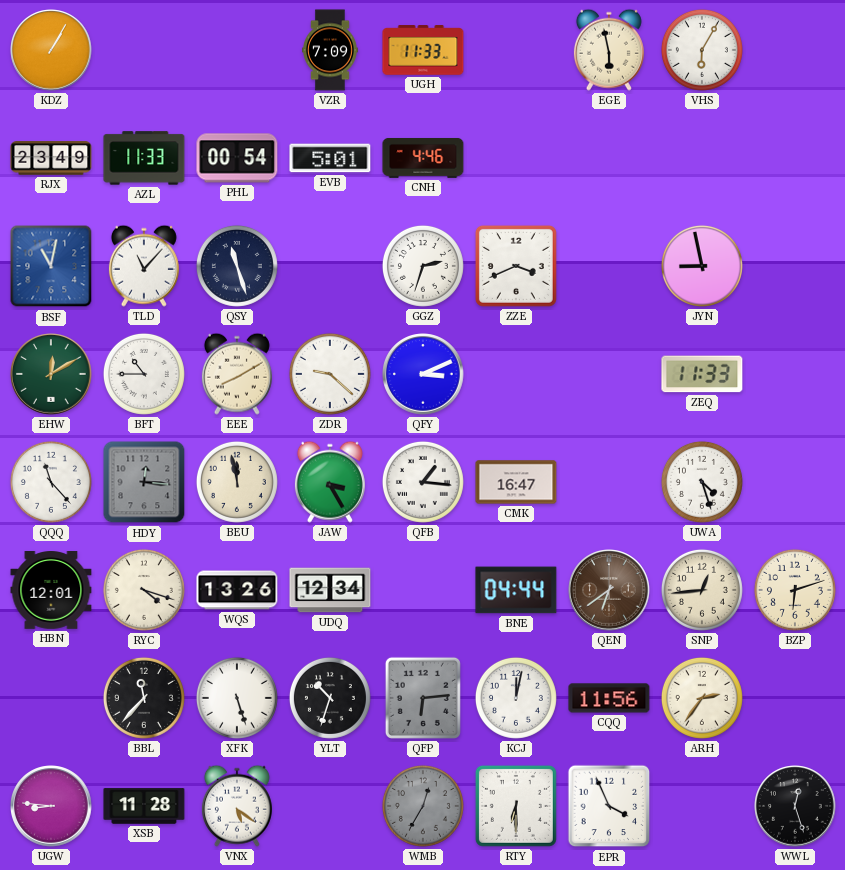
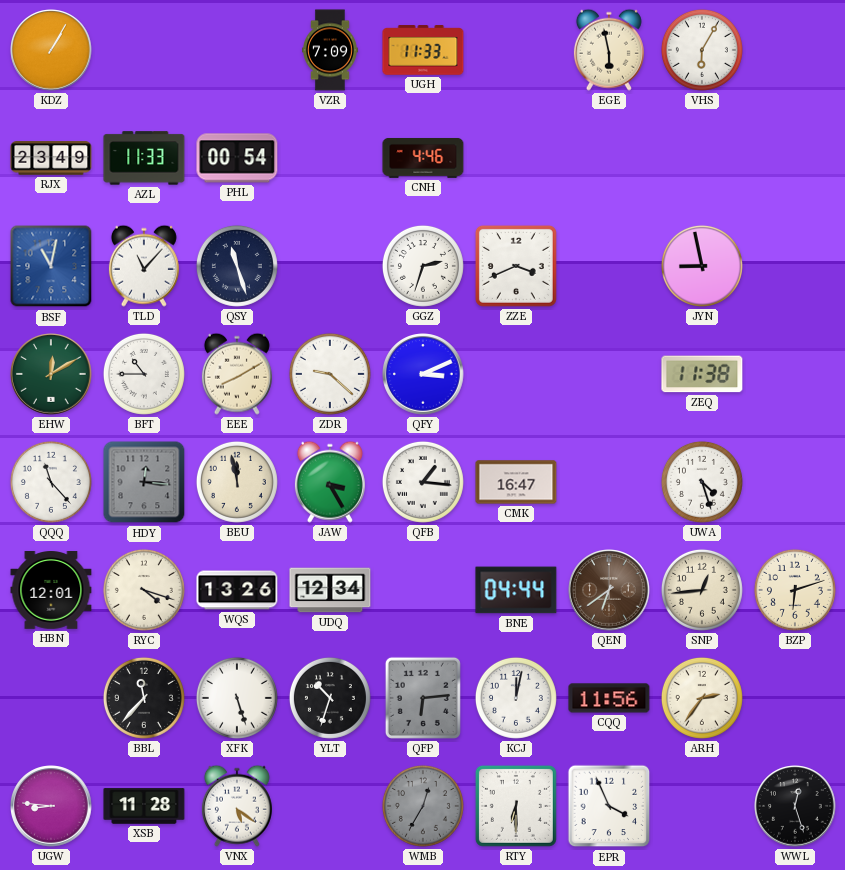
EVB: 5:01 -> none (330, 158)
ZEQ: 11:33 -> 11:38 (702, 374)
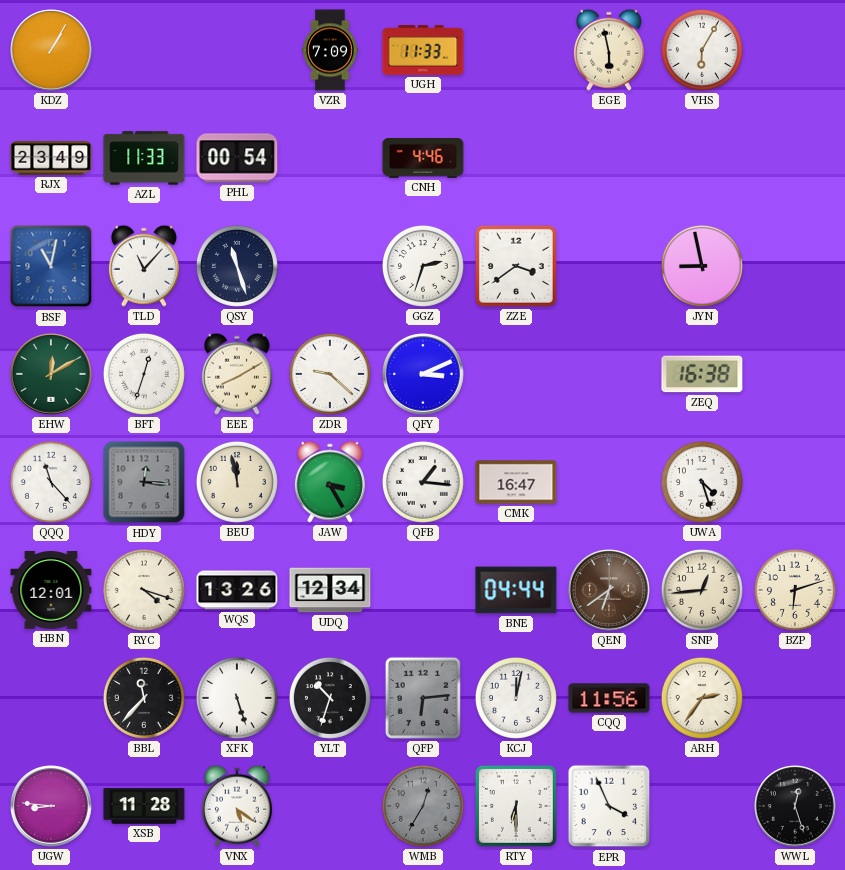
ZZE: 3:41 -> 3:39 (516, 266)
BFT: 10:45 -> 12:33 (144, 374)
ZEQ: 11:38 -> 16:38 (702, 374)
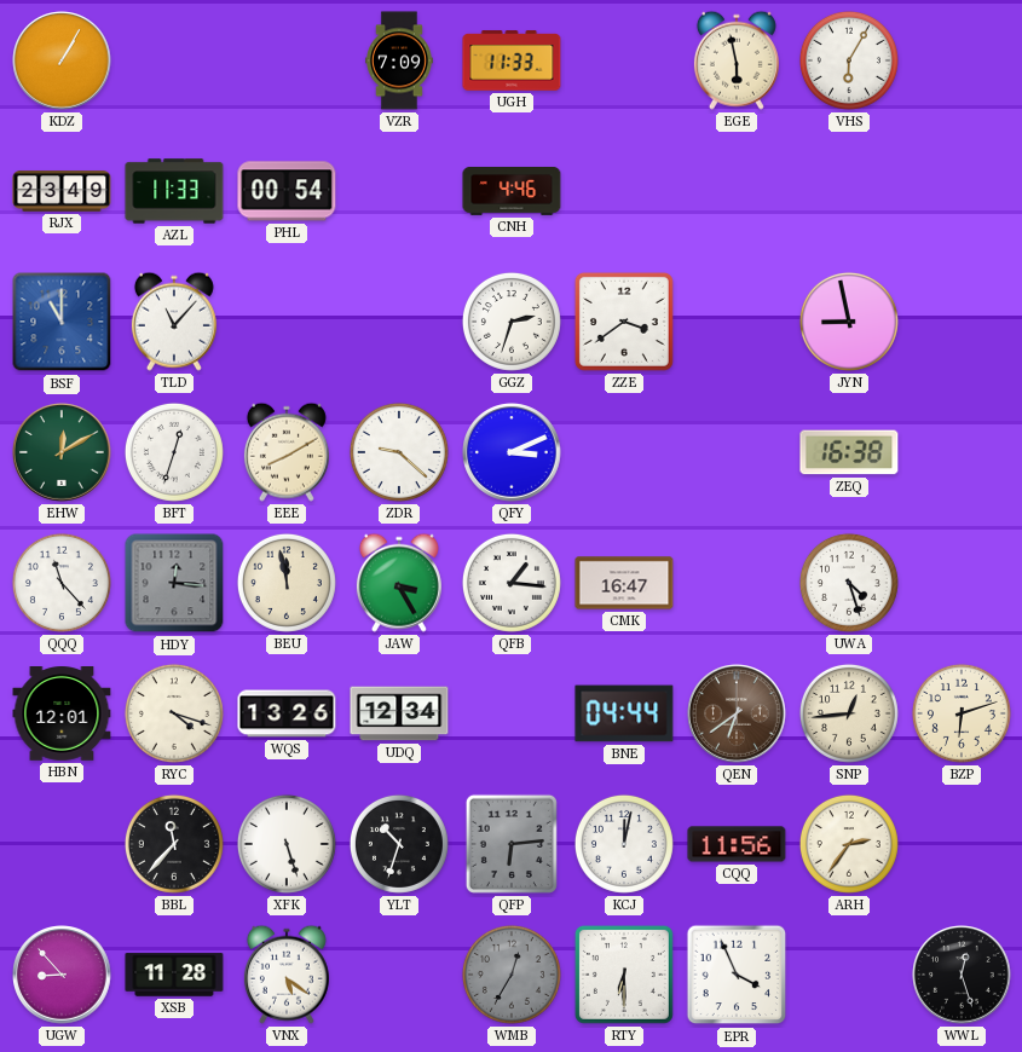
BSF: 11:02 -> 11:00 (62, 322)
QSY: 11:27 -> none (237, 266)
UGW: 8:46 -> 8:53 (62, 975)
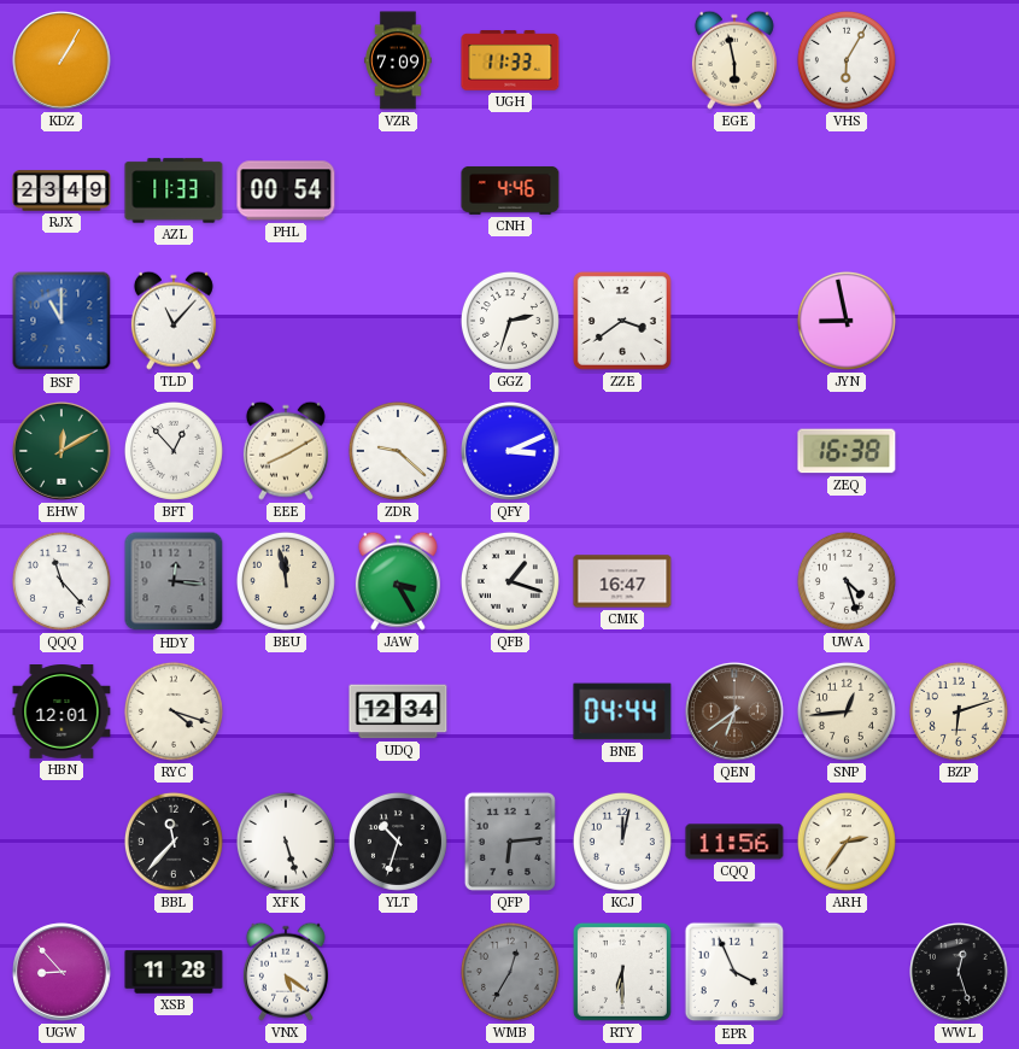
BFT: 12:33 -> 12:53 (174, 451)
QFB: 1:16 -> 1:18 (510, 581)
WQS: 13:26 -> none (287, 713)
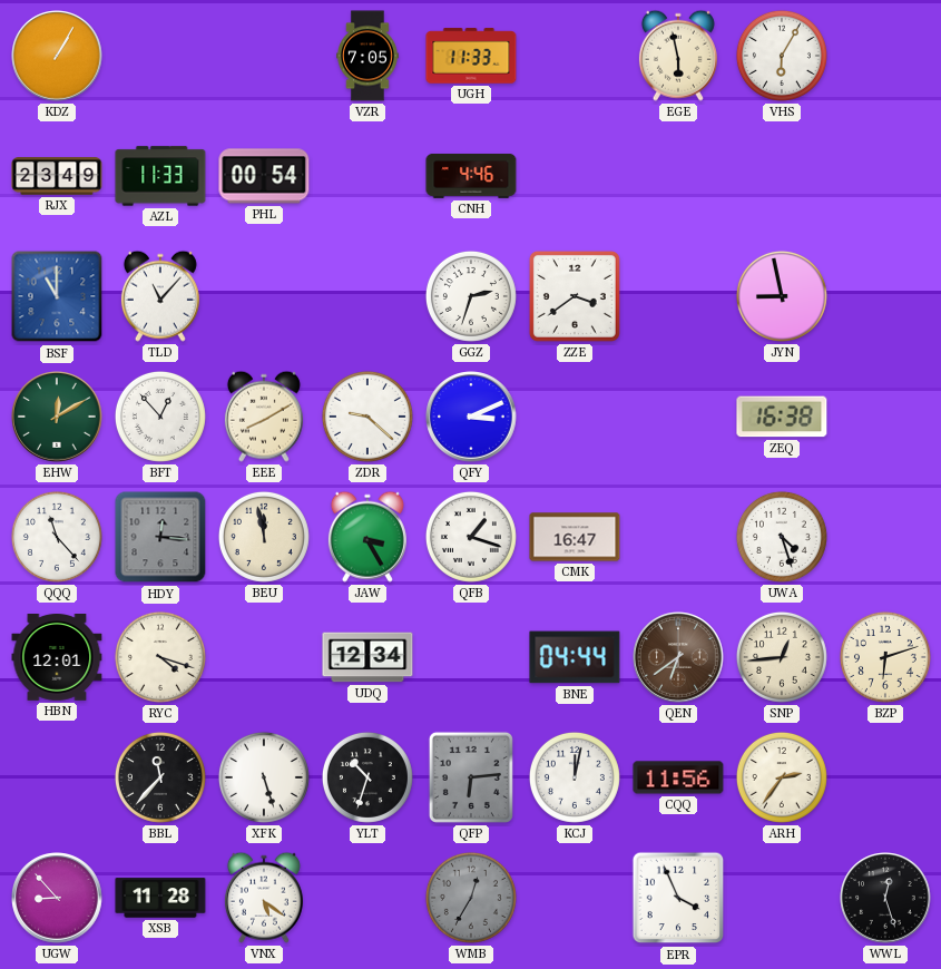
VZR: 7:09 -> 7:05 (369, 56)
RTY: 6:30 -> none (622, 972)
